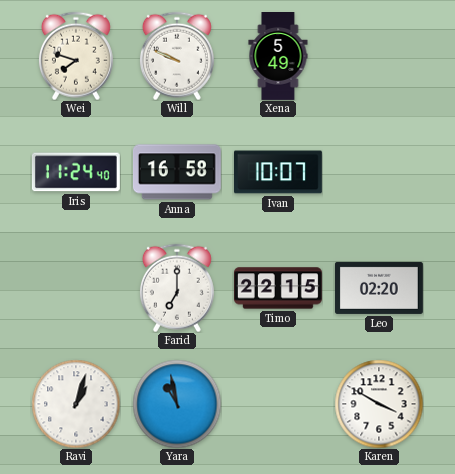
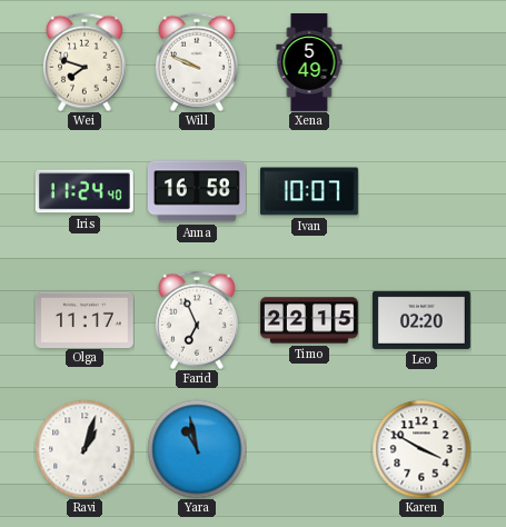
Olga: none -> 11:17 (85, 319)
Farid: 7:00 -> 6:56 (197, 320)
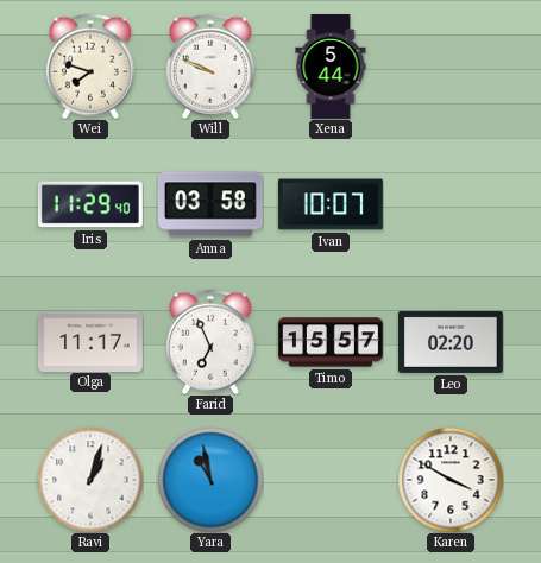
Xena: 5:49 -> 5:44 (331, 68)
Iris: 11:24 -> 11:29 (90, 204)
Anna: 16:58 -> 03:58 (210, 204)
Timo: 22:15 -> 15:57 (331, 342)
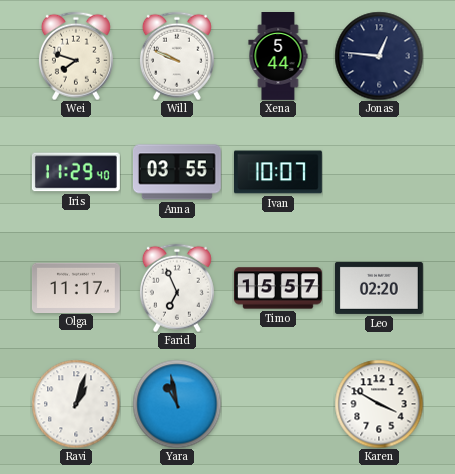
Jonas: none -> 12:46 (379, 56)
Anna: 03:58 -> 03:55 (177, 172)
